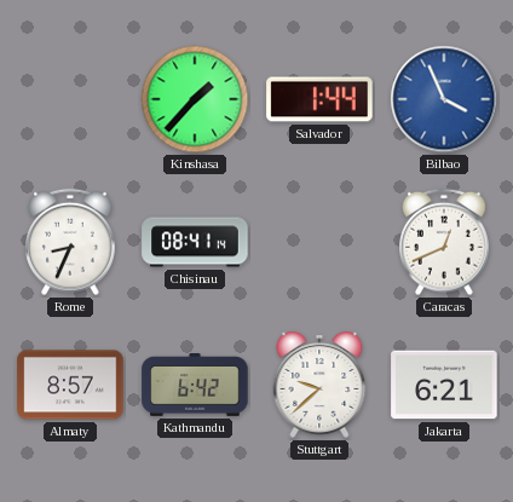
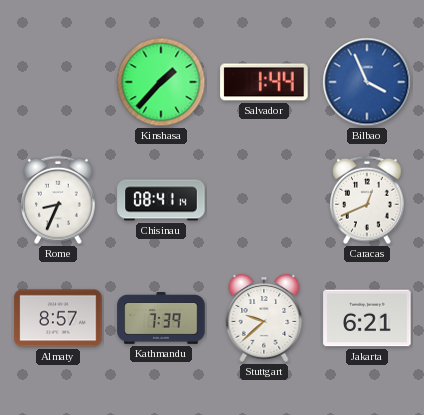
Kathmandu: 6:42 -> 7:39 (161, 319)
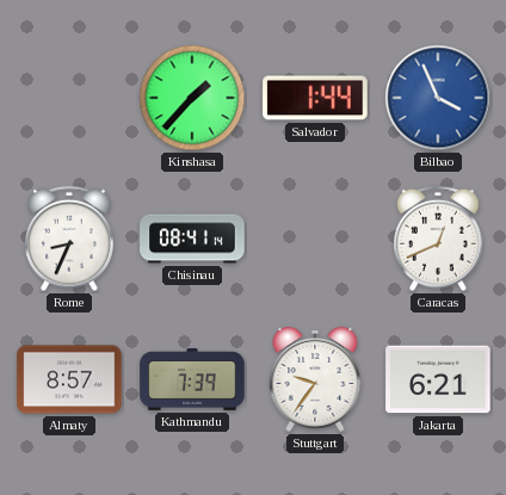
Stuttgart: 9:38 -> 9:36 (315, 380)
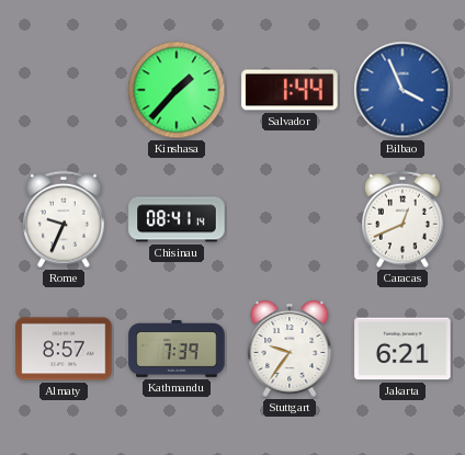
Rome: 8:34 -> 9:34 (64, 219)
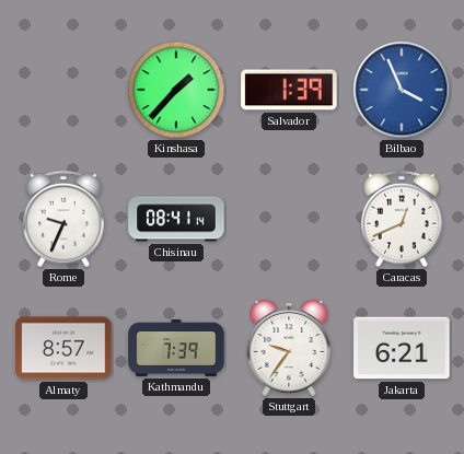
Salvador: 1:44 -> 1:39 (289, 90)
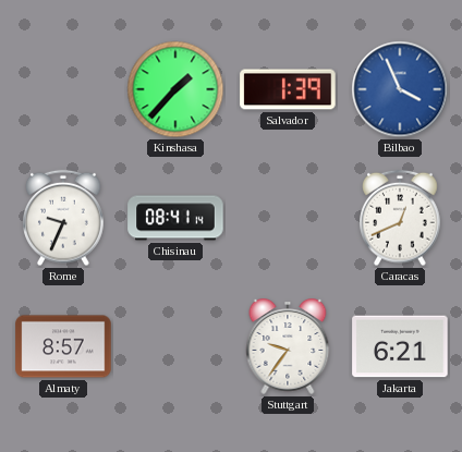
Kathmandu: 7:39 -> none (176, 349)
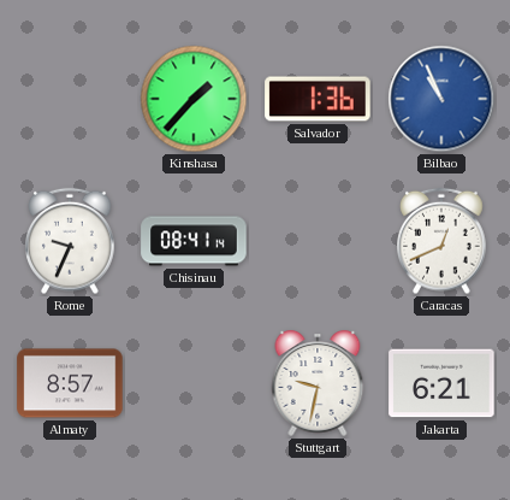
Salvador: 1:39 -> 1:36 (318, 99)
Bilbao: 3:56 -> 10:56 (441, 99)
Stuttgart: 9:36 -> 9:32 (318, 384)
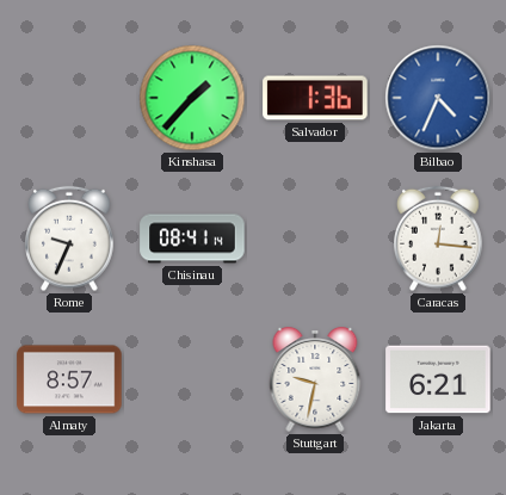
Bilbao: 10:56 -> 4:34 (438, 98)
Caracas: 12:41 -> 12:16 (438, 239)
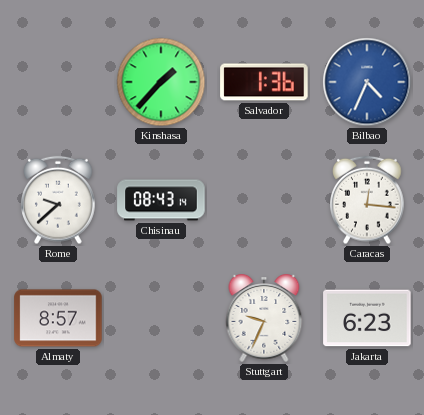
Rome: 9:34 -> 9:38 (58, 200)
Chisinau: 08:41 -> 08:43 (161, 200)
Stuttgart: 9:32 -> 9:34 (264, 319)
Jakarta: 6:21 -> 6:23 (367, 318)
